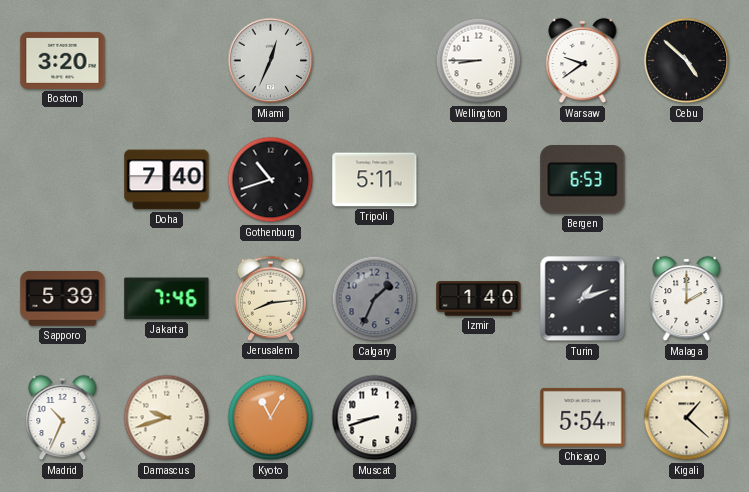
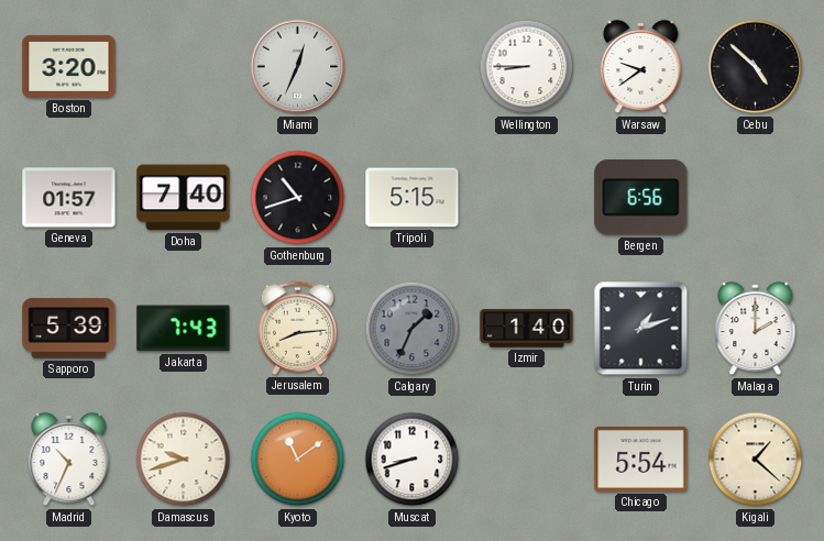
Geneva: none -> 01:57 (69, 198)
Tripoli: 5:11 -> 5:15 (413, 198)
Bergen: 6:53 -> 6:56 (641, 198)
Jakarta: 7:46 -> 7:43 (184, 329)
Kyoto: 11:05 -> 11:09 (298, 460)
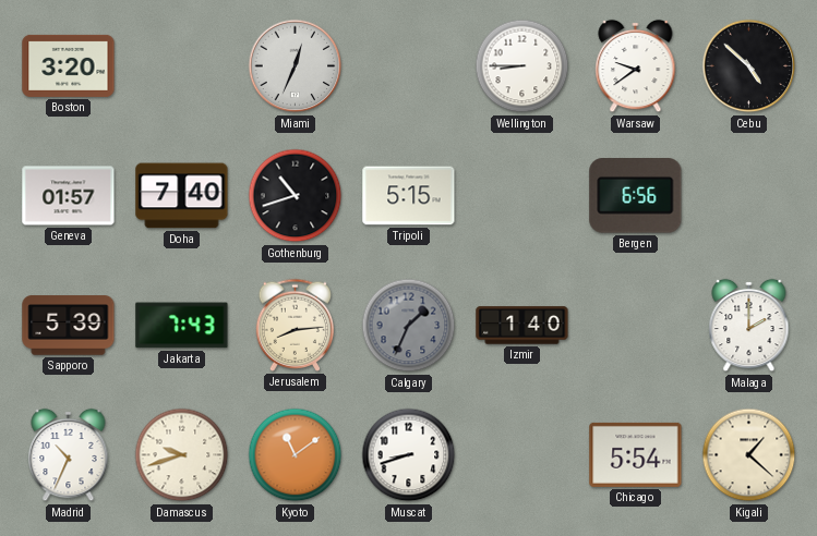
Turin: 1:12 -> none (641, 329)
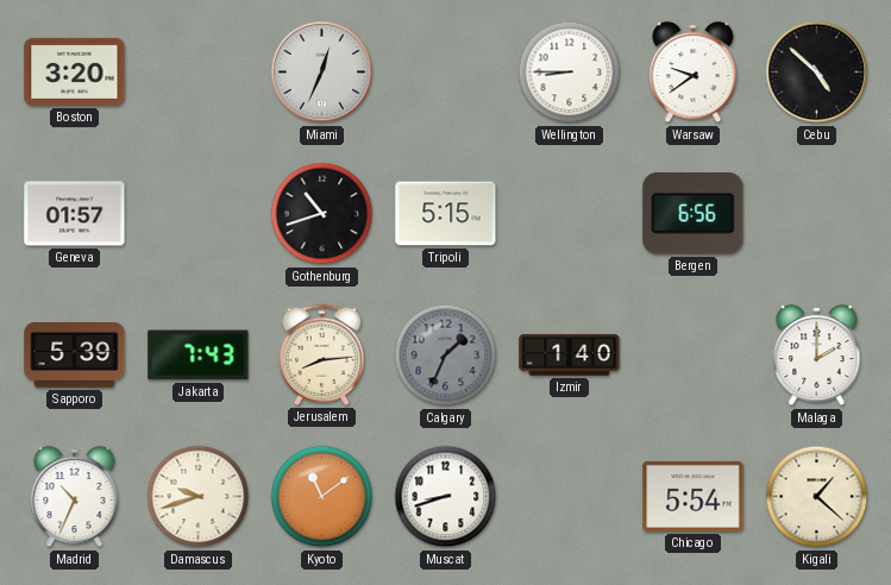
Doha: 7:40 -> none (182, 196)
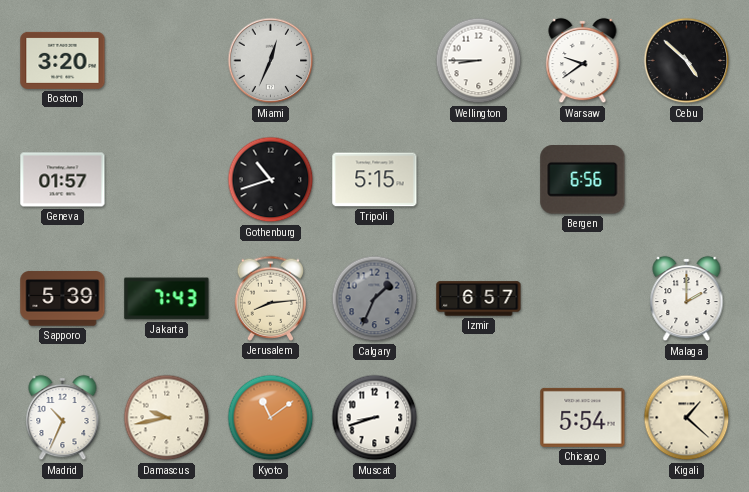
Izmir: 1:40 -> 6:57 (479, 299)
Damascus: 9:42 -> 9:43 (167, 418)
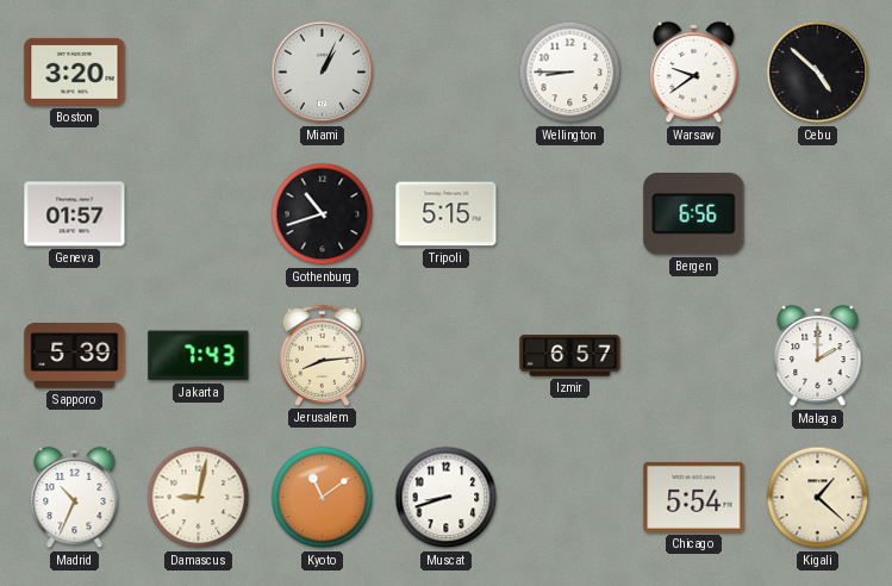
Miami: 12:34 -> 1:04 (323, 73)
Calgary: 1:34 -> none (375, 299)
Damascus: 9:43 -> 9:02 (199, 498)
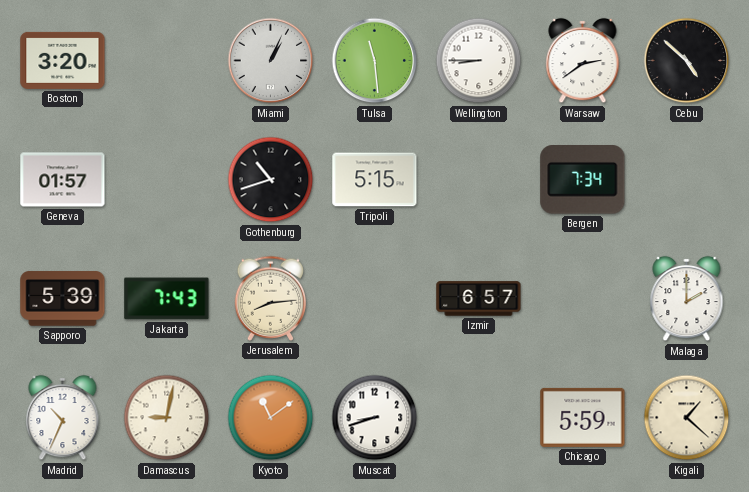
Tulsa: none -> 11:29 (375, 61)
Warsaw: 9:39 -> 2:39 (583, 61)
Bergen: 6:56 -> 7:34 (583, 180)
Chicago: 5:54 -> 5:59 (583, 417)
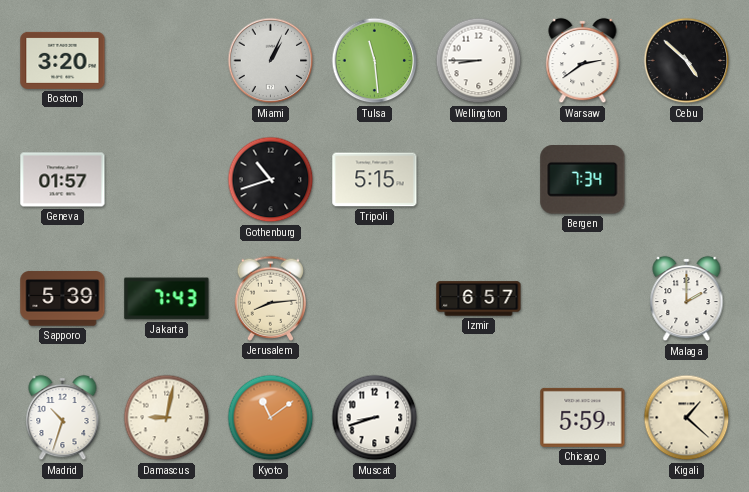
Madrid: 10:34 -> 10:33 (63, 418)
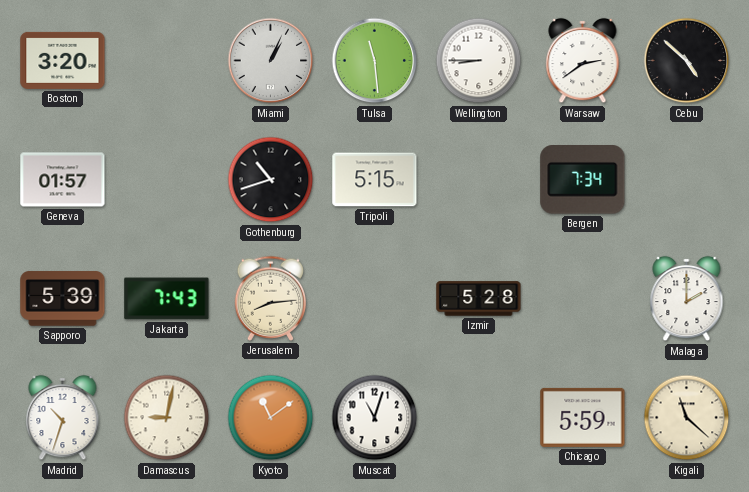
Izmir: 6:57 -> 5:28 (479, 299)
Muscat: 8:42 -> 11:03 (375, 418)
Kigali: 1:22 -> 11:22 (687, 418)
